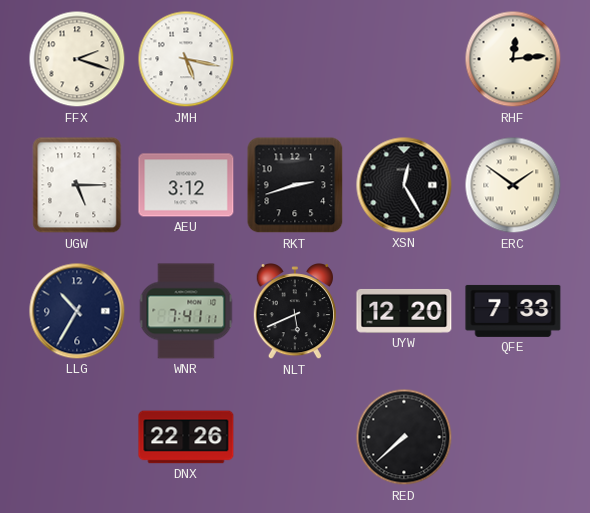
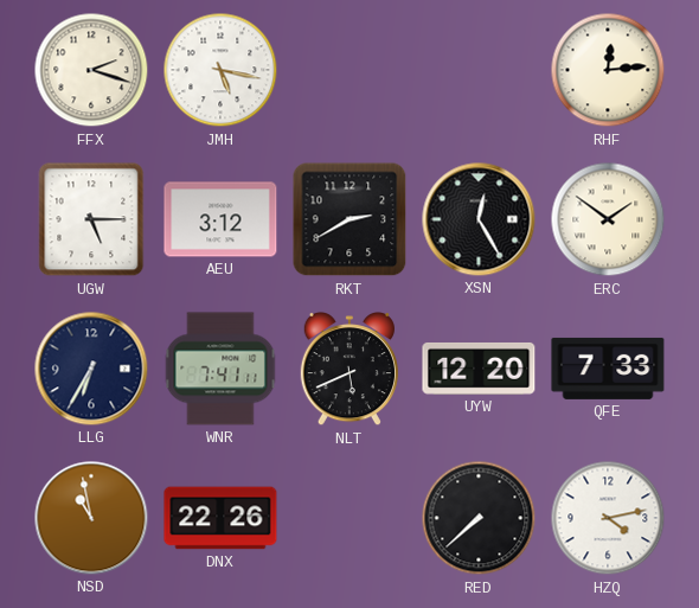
RKT: 2:42 -> 2:40 (349, 219)
LLG: 10:35 -> 6:35 (91, 369)
NSD: none -> 10:58 (91, 518)
HZQ: none -> 4:13 (608, 518)
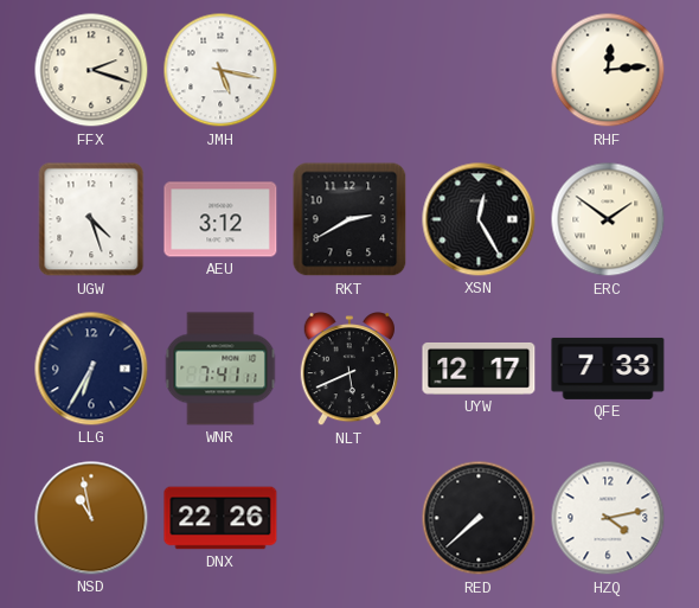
UGW: 5:15 -> 4:27 (91, 219)
UYW: 12:20 -> 12:17 (479, 369)
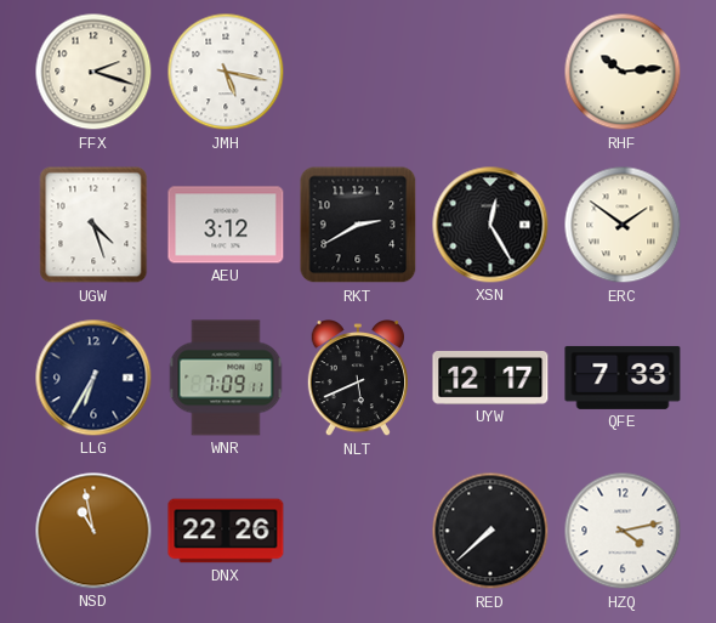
RHF: 12:14 -> 10:14 (623, 72)
WNR: 7:41 -> 7:09 (226, 378)
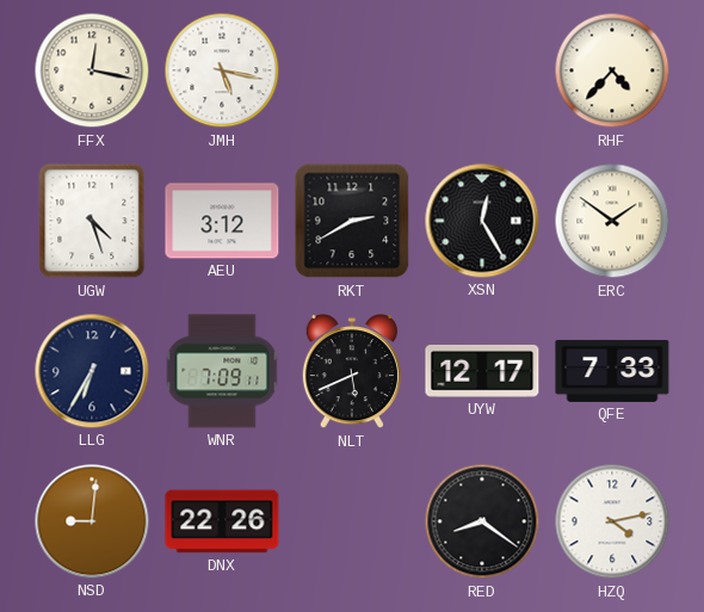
FFX: 2:18 -> 12:17 (92, 70)
RHF: 10:14 -> 4:37 (612, 70)
NSD: 10:58 -> 9:01 (92, 521)
RED: 7:38 -> 8:21 (482, 521)
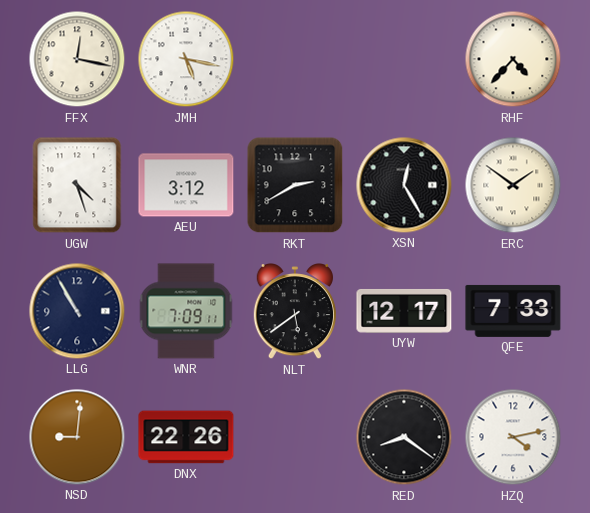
LLG: 6:35 -> 10:55 (77, 311)
NLT: 5:41 -> 5:39 (295, 312)
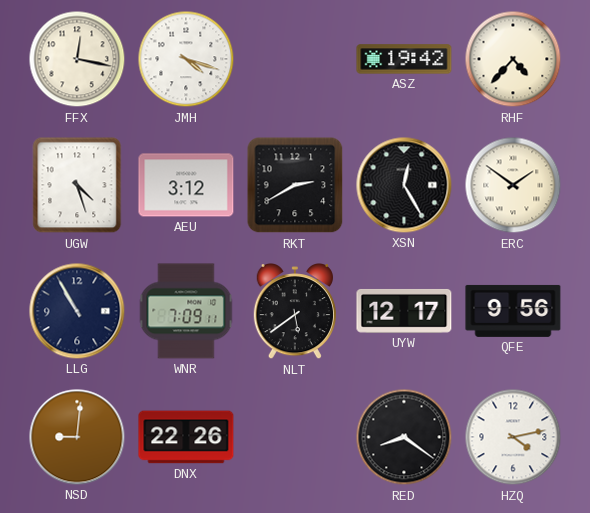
JMH: 5:17 -> 4:18 (186, 59)
ASZ: none -> 19:42 (404, 59)
QFE: 7:33 -> 9:56 (513, 311)
